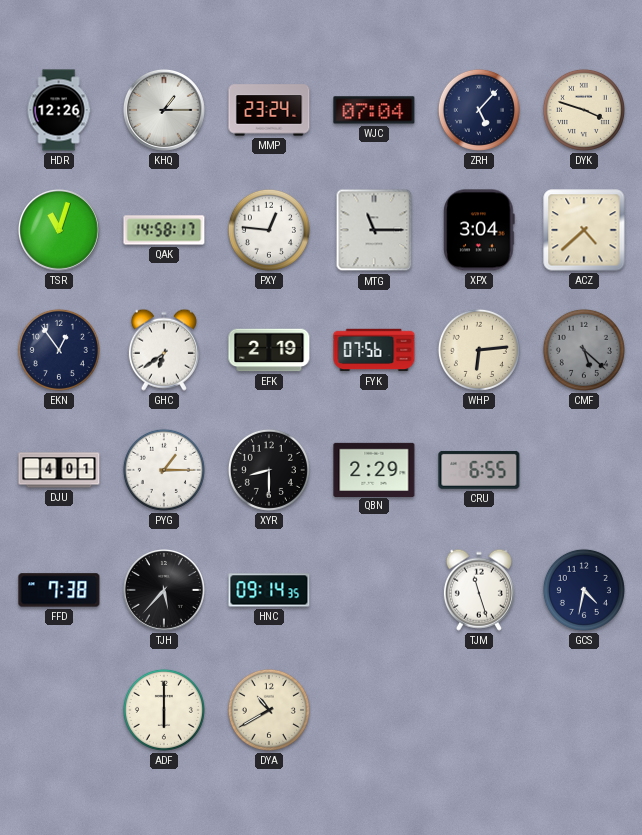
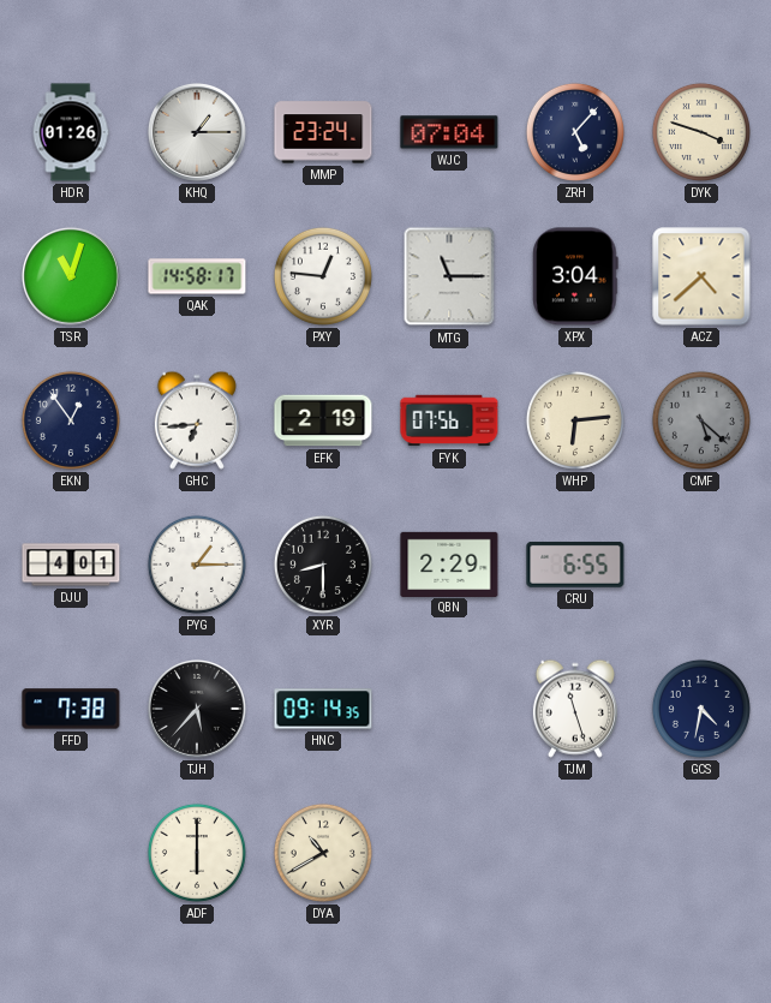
HDR: 12:26 -> 01:26 (71, 132)
GHC: 6:39 -> 6:44 (197, 420)
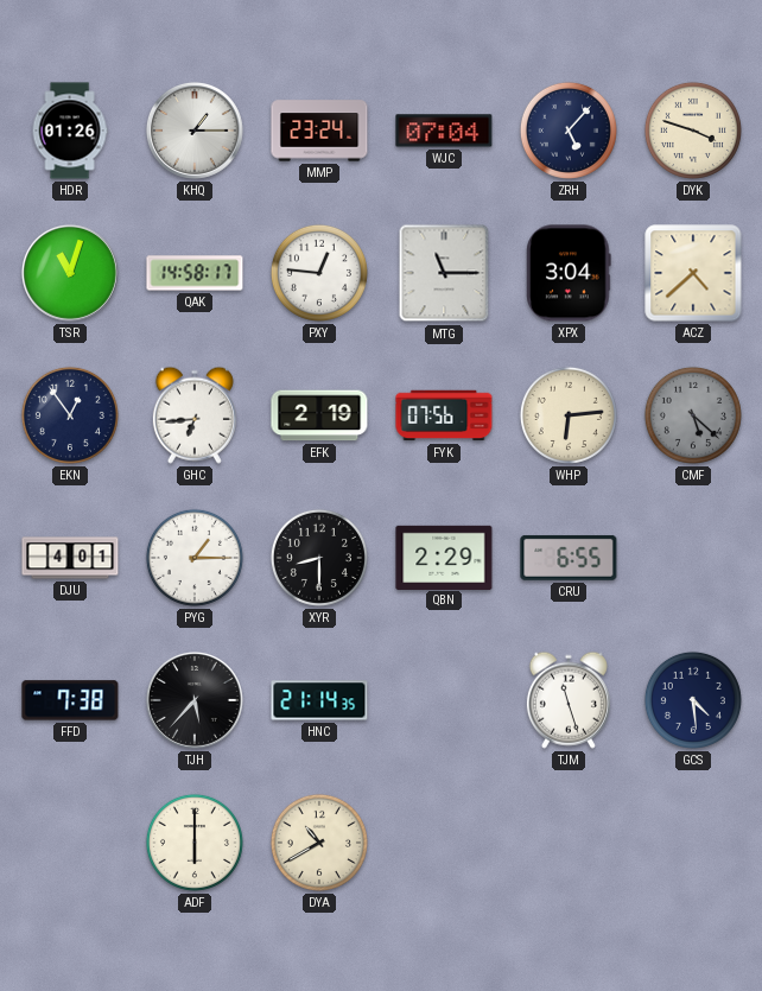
HNC: 09:14 -> 21:14 (319, 700)
GCS: 4:32 -> 4:29 (693, 700)
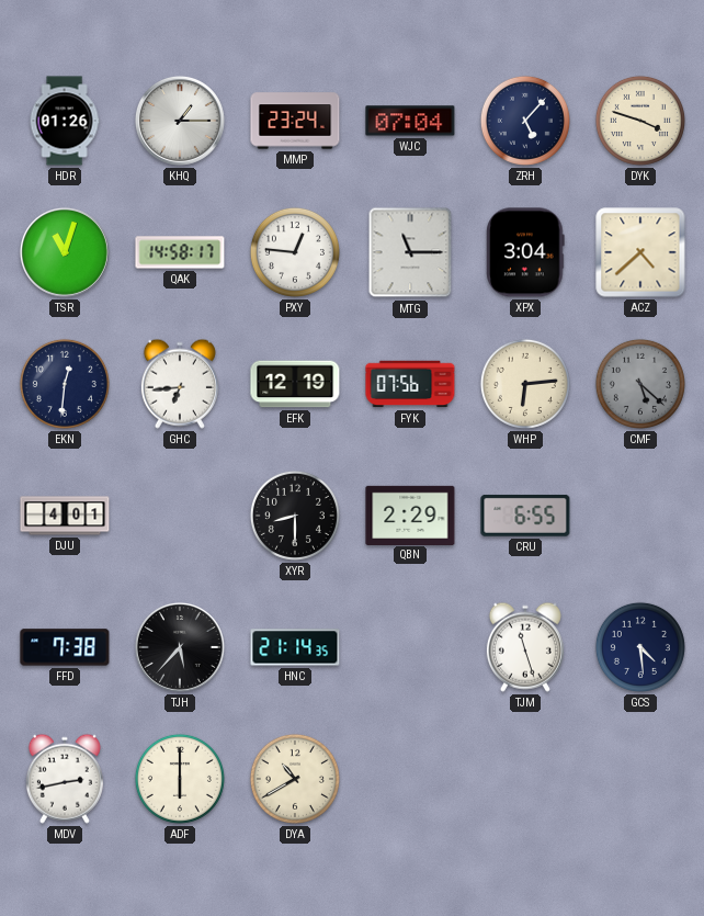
EKN: 12:54 -> 12:31 (65, 384)
EFK: 2:19 -> 12:19 (295, 384)
PYG: 1:15 -> none (195, 558)
MDV: none -> 2:43 (65, 779)
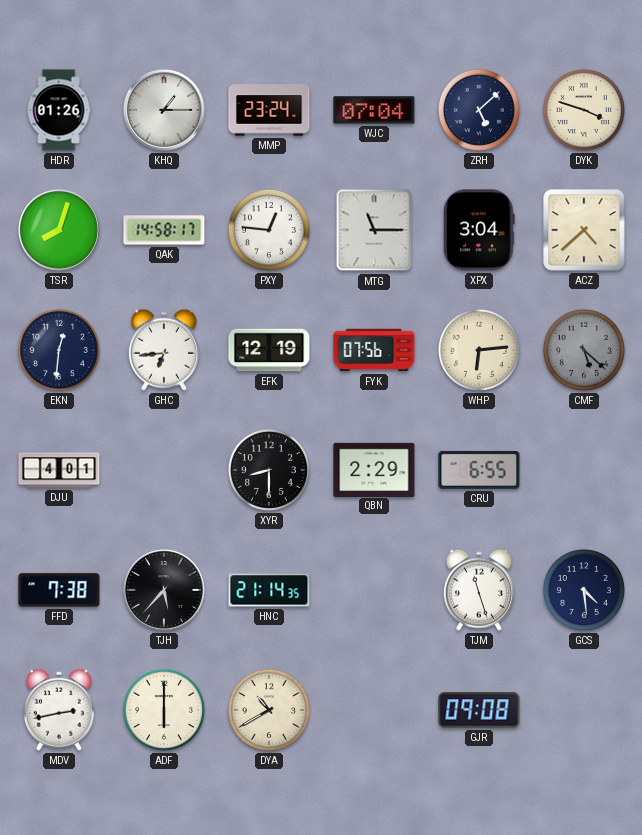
ZRH: 5:07 -> 5:08 (479, 110)
TSR: 11:03 -> 8:03 (59, 230)
GJR: none -> 09:08 (479, 710)
